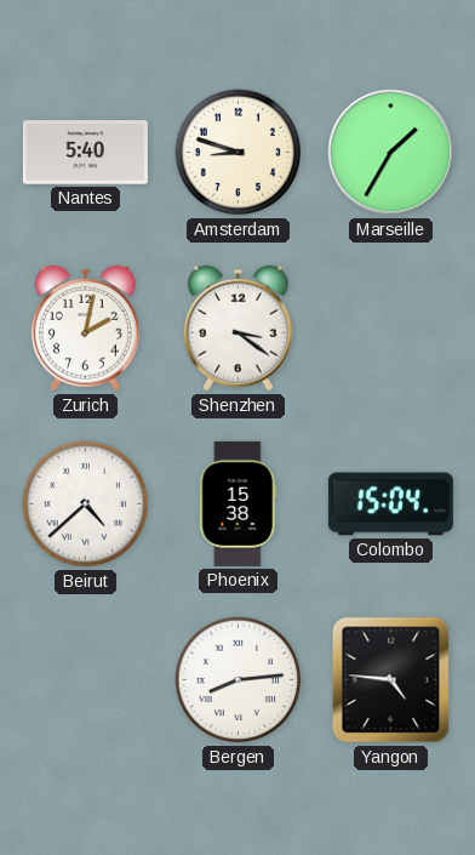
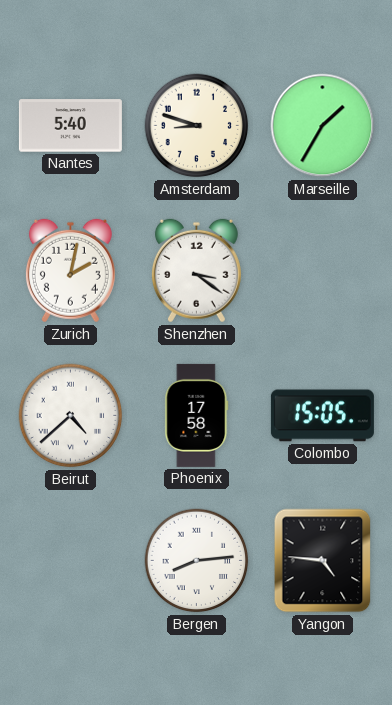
Phoenix: 15:38 -> 17:58 (197, 415)
Colombo: 15:04 -> 15:05 (322, 416)
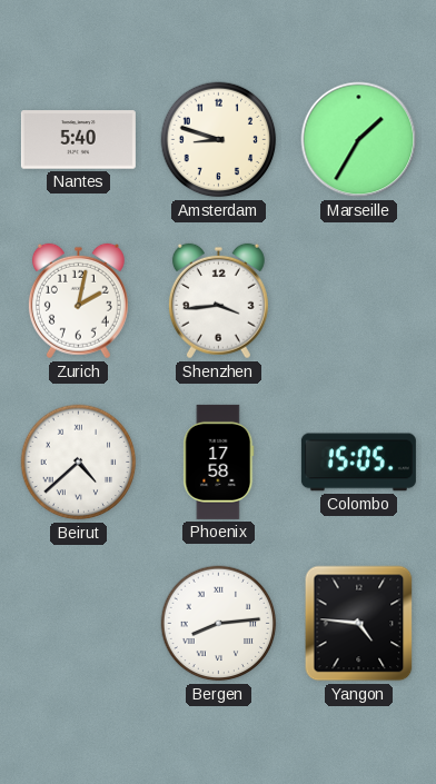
Shenzhen: 3:21 -> 3:44 (218, 301)
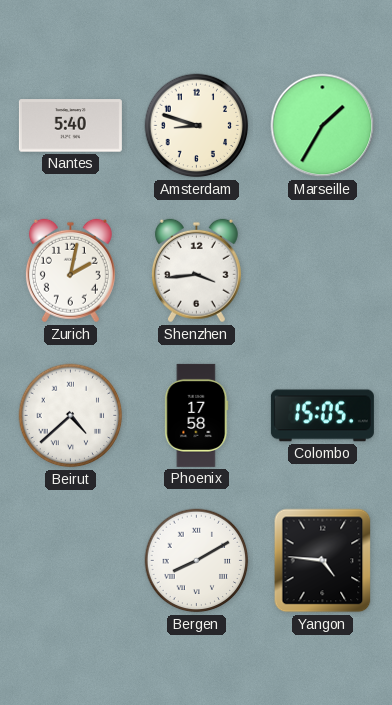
Bergen: 8:14 -> 8:10 (197, 561)
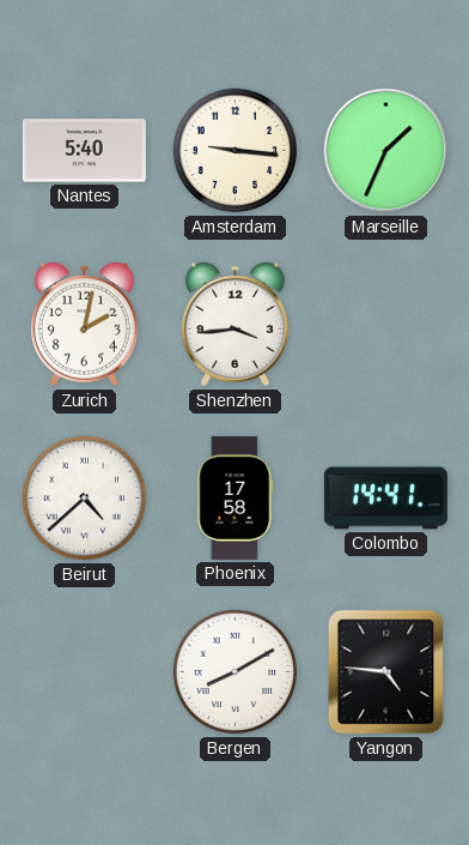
Amsterdam: 8:48 -> 9:16 (236, 151)
Marseille: 1:35 -> 1:34 (386, 151)
Colombo: 15:05 -> 14:41 (385, 499)
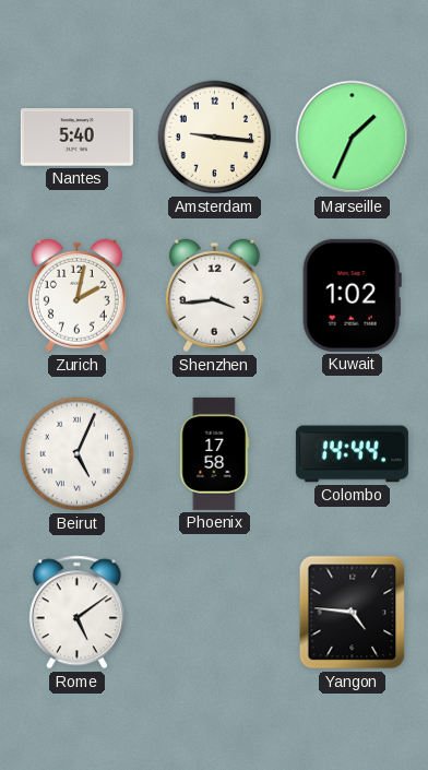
Kuwait: none -> 1:02 (352, 295)
Beirut: 4:38 -> 5:04 (78, 454)
Colombo: 14:41 -> 14:44 (352, 454)
Rome: none -> 5:09 (76, 613)
Bergen: 8:10 -> none (236, 672)
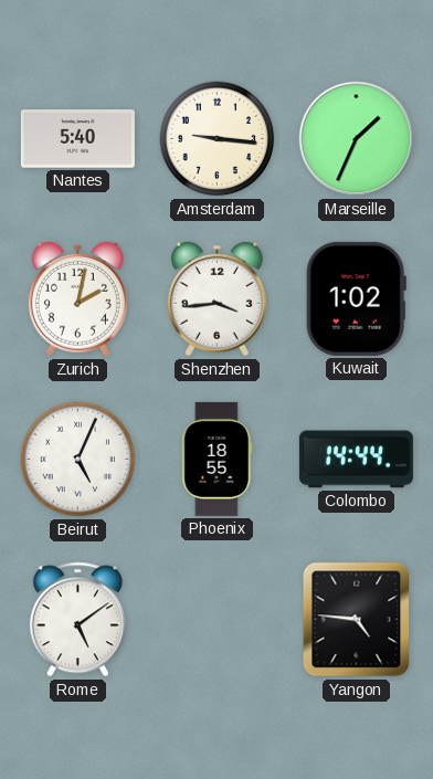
Phoenix: 17:58 -> 18:55 (218, 459)
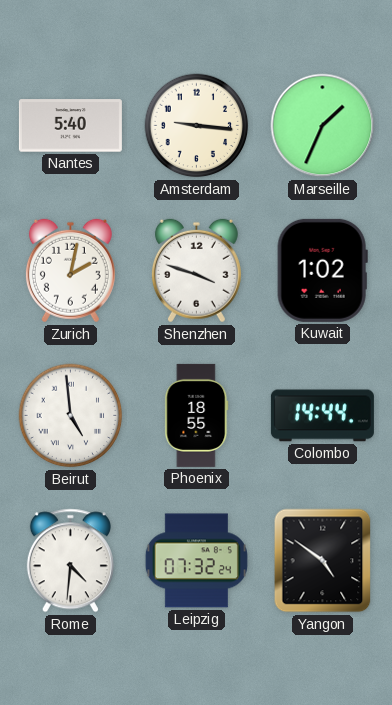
Shenzhen: 3:44 -> 3:48 (196, 271)
Beirut: 5:04 -> 4:59 (71, 416)
Rome: 5:09 -> 4:31 (70, 561)
Leipzig: none -> 07:32 (196, 561)
Yangon: 4:46 -> 4:51 (323, 561)
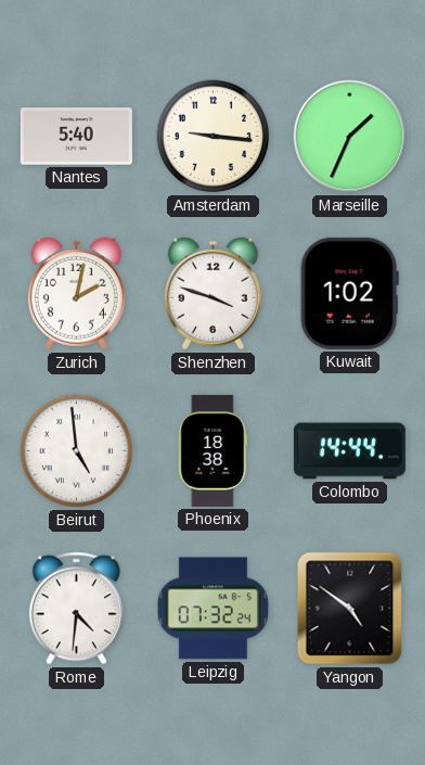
Phoenix: 18:55 -> 18:38 (214, 450)
